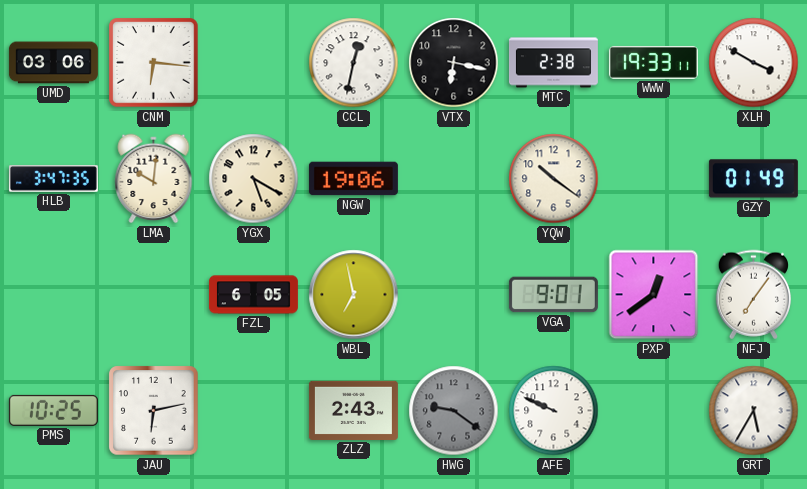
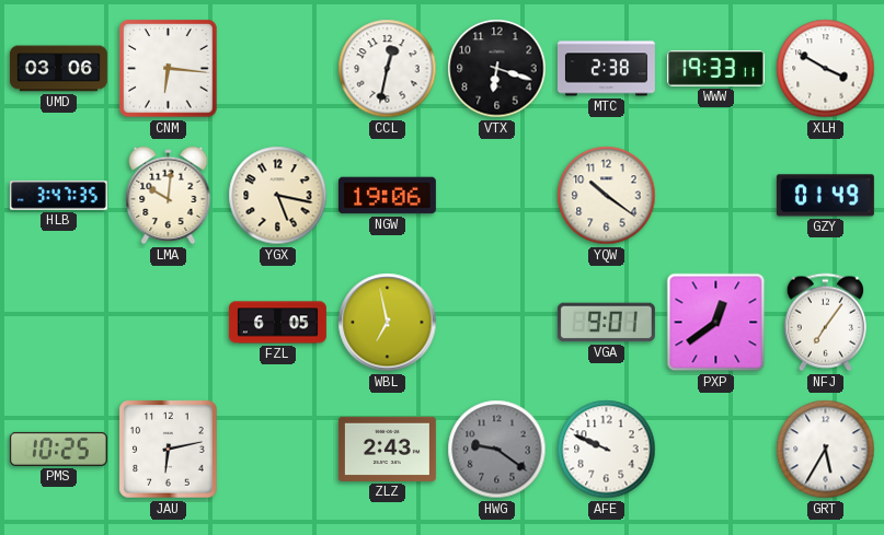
VTX: 6:17 -> 6:18 (497, 69)
YGX: 5:20 -> 5:17 (278, 196)
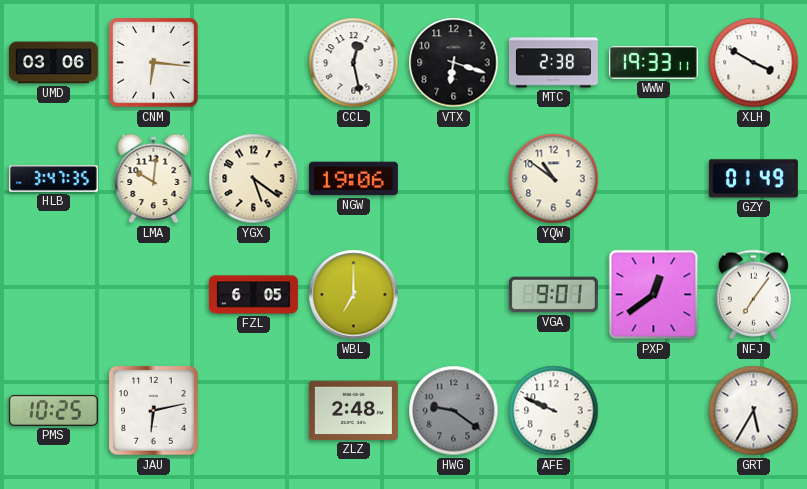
CCL: 12:32 -> 12:28 (354, 63)
YGX: 5:17 -> 5:21 (254, 179)
YQW: 10:21 -> 10:51 (554, 179)
WBL: 6:58 -> 7:00 (354, 295)
ZLZ: 2:43 -> 2:48 (353, 410)
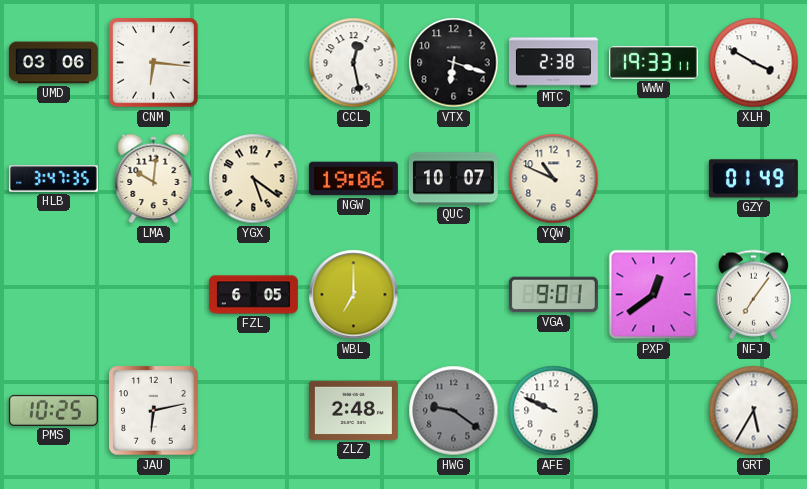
QUC: none -> 10:07 (453, 179)
YQW: 10:51 -> 10:49 (554, 179)
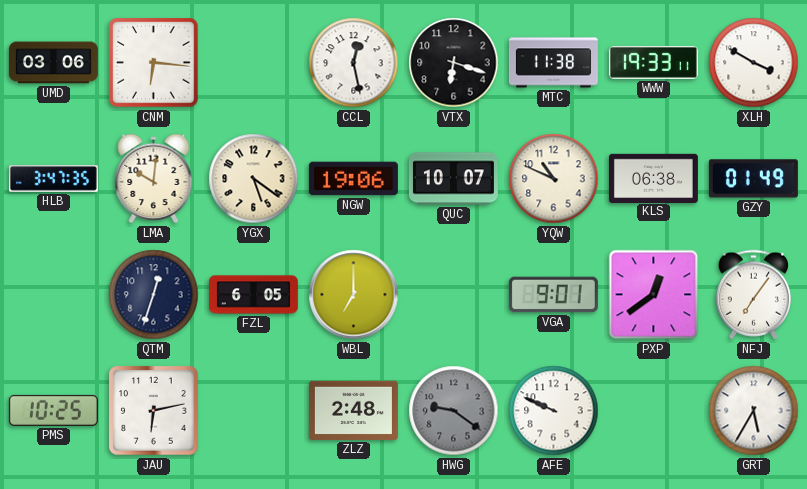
MTC: 2:38 -> 11:38 (553, 63)
KLS: none -> 06:38 (653, 178)
QTM: none -> 12:33 (154, 295)
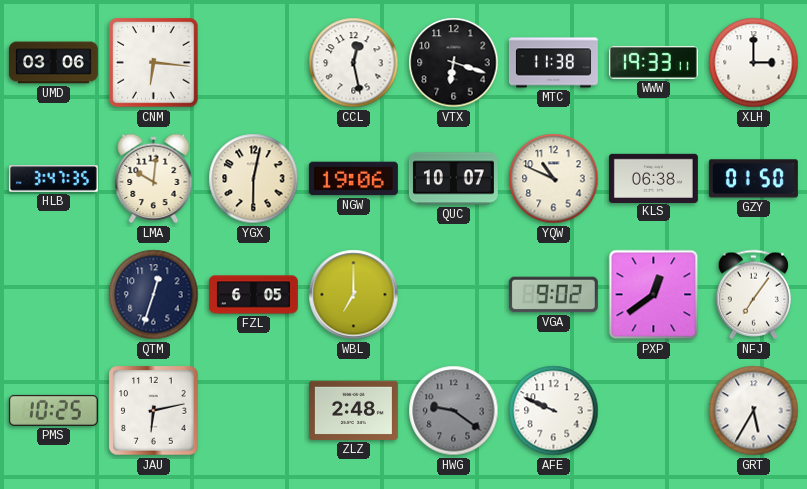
XLH: 3:50 -> 3:00 (754, 63)
YGX: 5:21 -> 6:02 (254, 179)
GZY: 01:49 -> 01:50 (753, 179)
VGA: 9:01 -> 9:02 (553, 295)
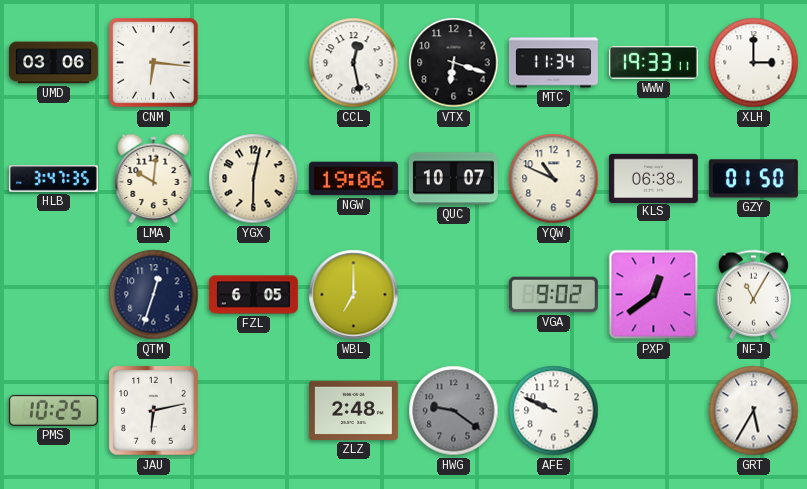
MTC: 11:38 -> 11:34 (553, 63)
NFJ: 7:06 -> 11:05 (753, 295)
